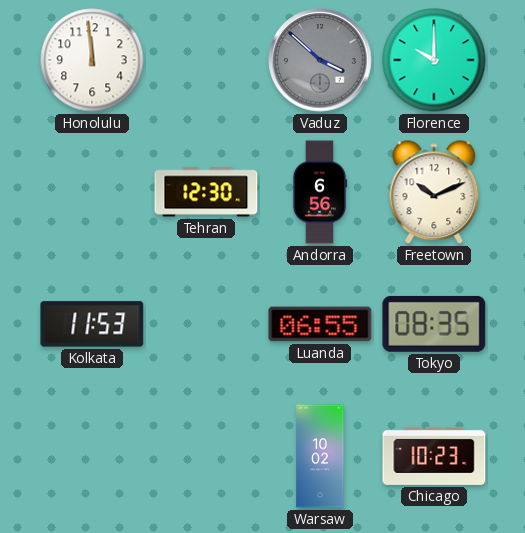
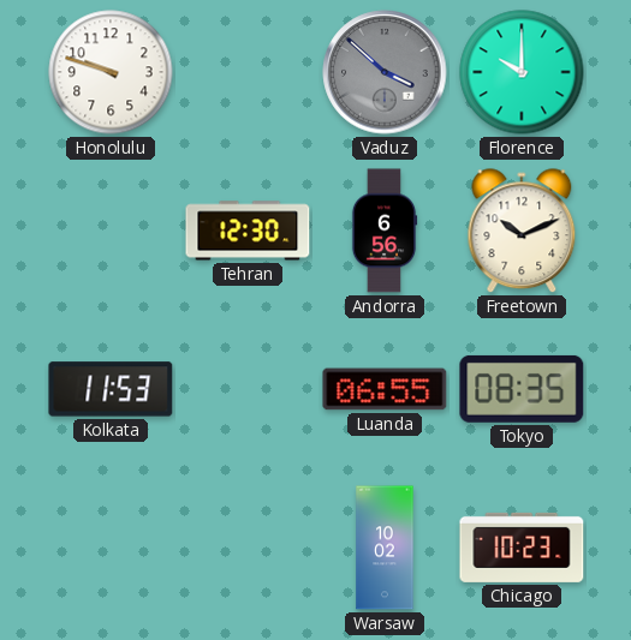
Honolulu: 11:59 -> 9:48 (111, 72)
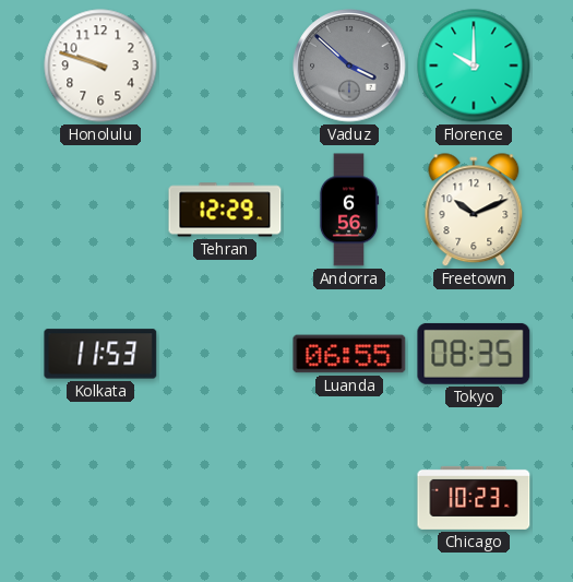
Tehran: 12:30 -> 12:29 (225, 210)
Warsaw: 10:02 -> none (385, 548)
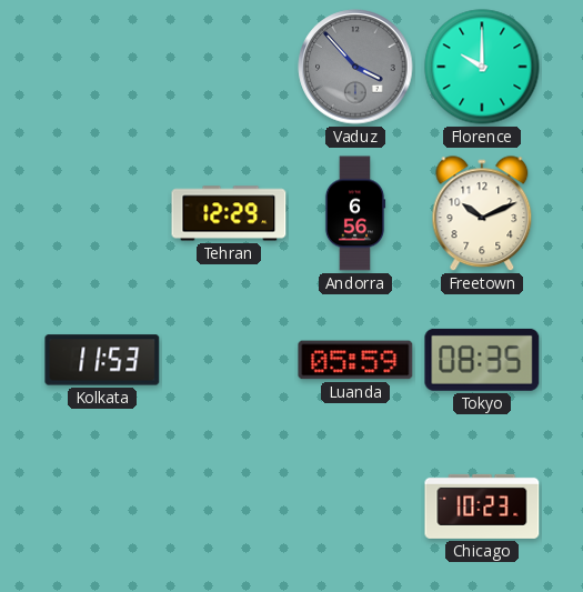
Honolulu: 9:48 -> none (100, 66)
Vaduz: 3:52 -> 3:53 (355, 67)
Luanda: 06:55 -> 05:59 (355, 360)
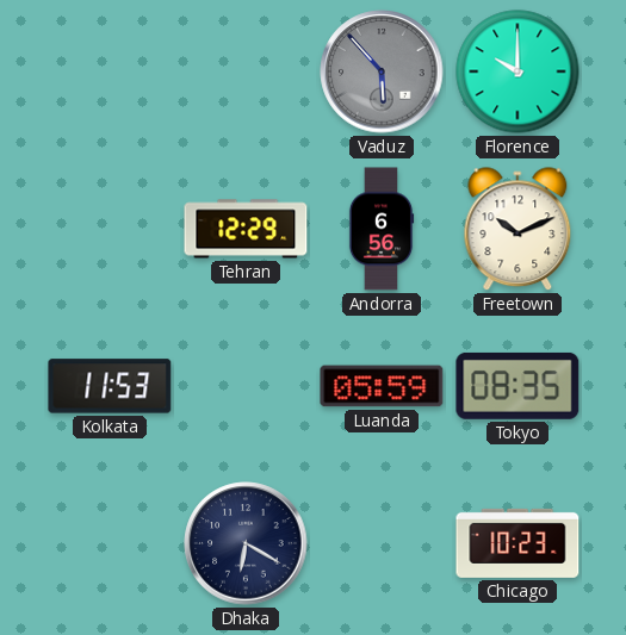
Vaduz: 3:53 -> 5:53 (382, 71)
Dhaka: none -> 6:20 (246, 543)
